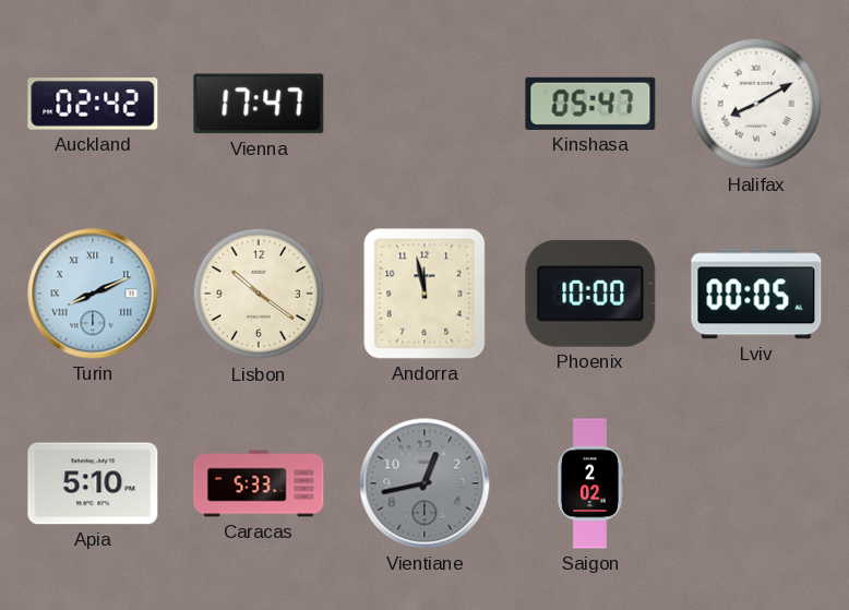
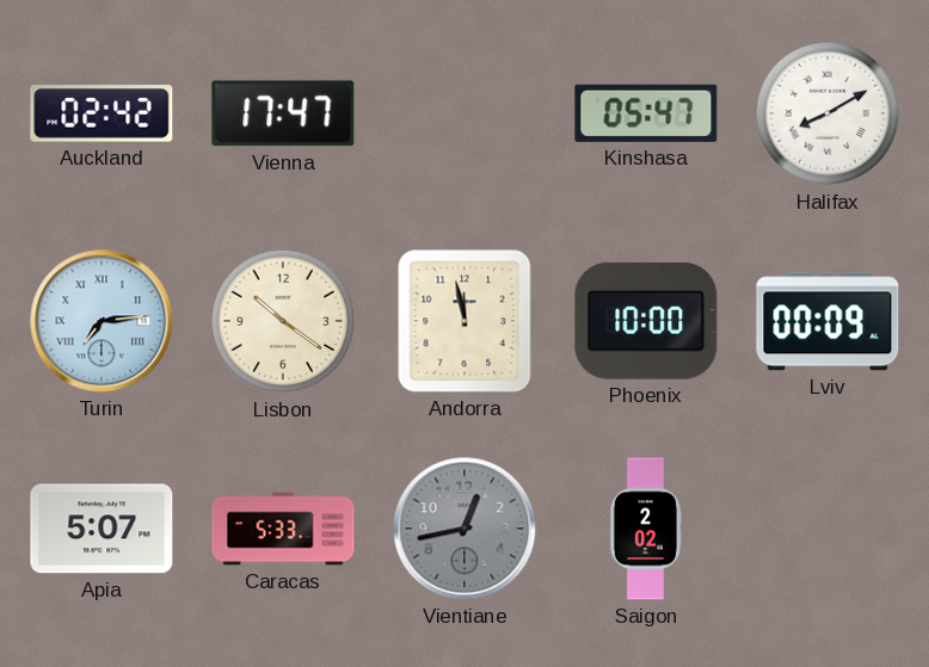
Turin: 8:11 -> 7:14 (101, 321)
Lviv: 00:05 -> 00:09 (828, 321)
Apia: 5:10 -> 5:07 (101, 529)
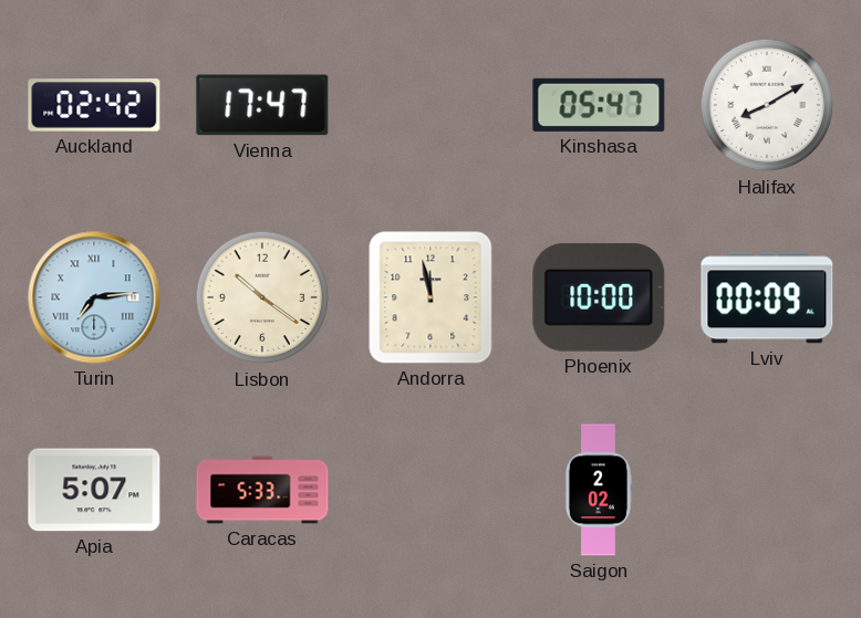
Vientiane: 12:43 -> none (464, 529)
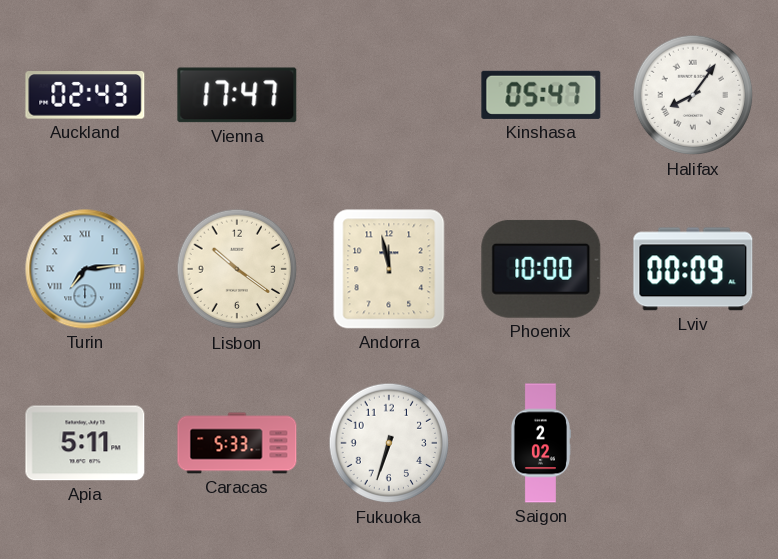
Auckland: 02:42 -> 02:43 (85, 95)
Halifax: 8:10 -> 8:06 (693, 95)
Apia: 5:07 -> 5:11 (85, 443)
Fukuoka: none -> 6:33 (389, 443)
